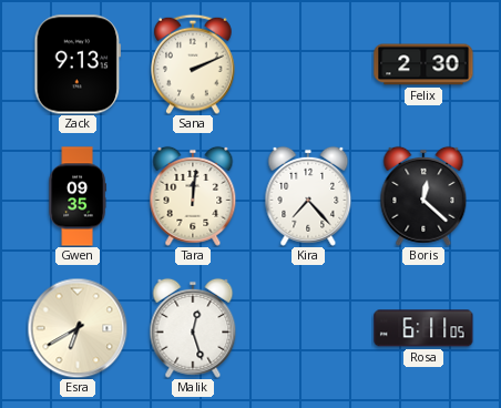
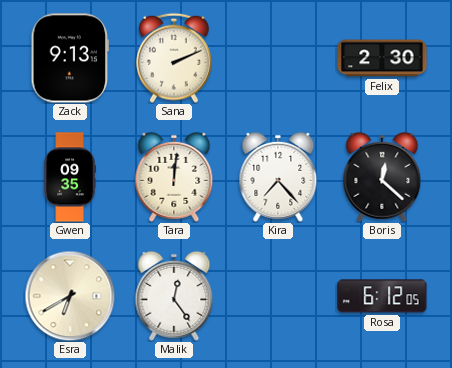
Malik: 12:27 -> 12:24 (174, 296)
Rosa: 6:11 -> 6:12 (382, 296)
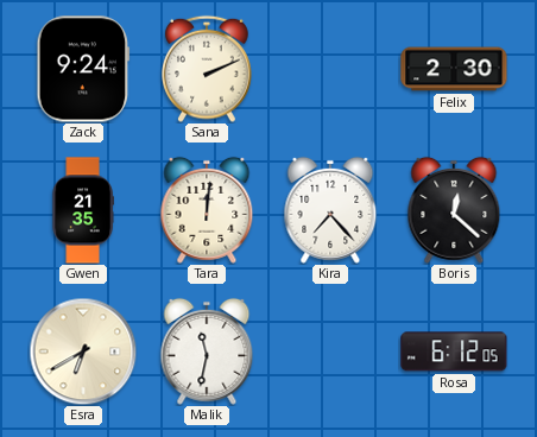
Zack: 9:13 -> 9:24 (83, 69)
Gwen: 09:35 -> 21:35 (83, 210)
Malik: 12:24 -> 11:32 (207, 351)
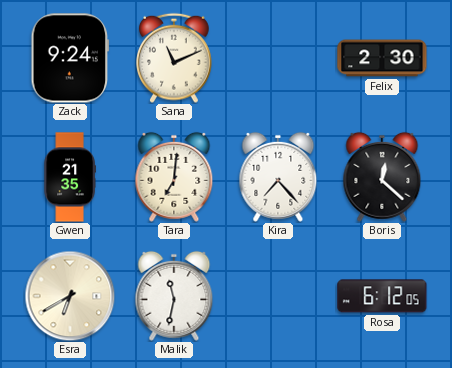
Sana: 2:11 -> 11:11 (175, 58)
Tara: 12:01 -> 7:01 (174, 177)
